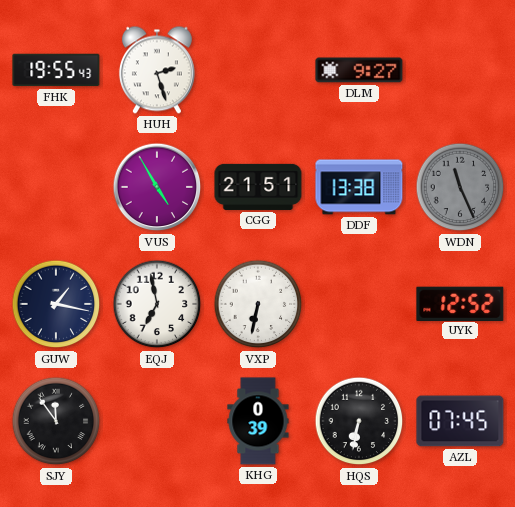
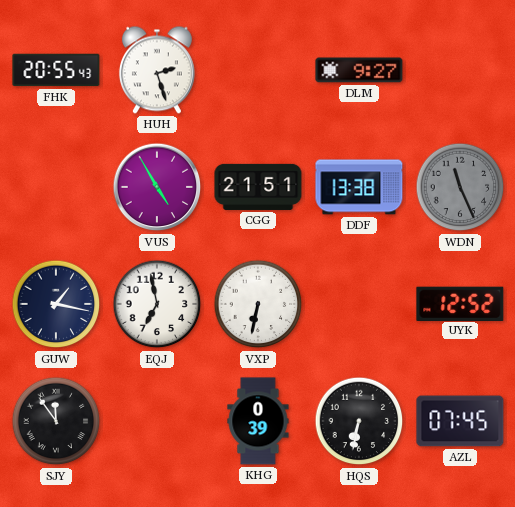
FHK: 19:55 -> 20:55 (56, 70)
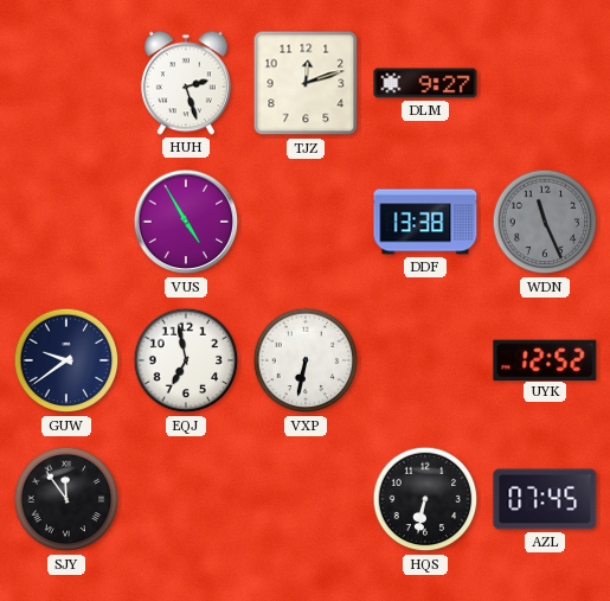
FHK: 20:55 -> none (56, 70)
TJZ: none -> 12:12 (306, 83)
CGG: 21:51 -> none (258, 187)
GUW: 1:17 -> 9:39 (66, 360)
KHG: 0:39 -> none (258, 421)
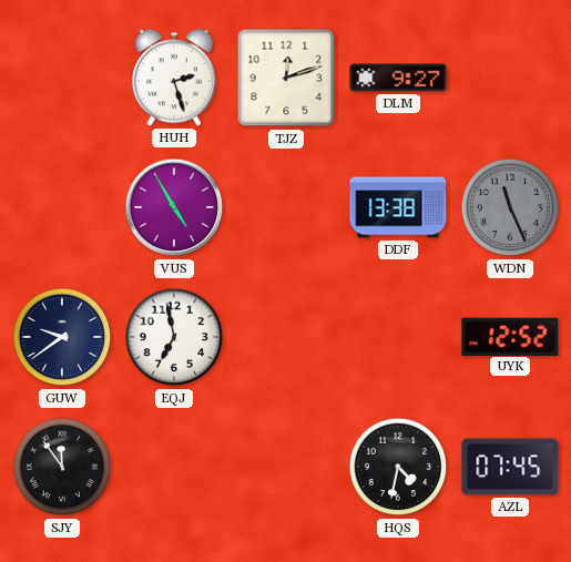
VXP: 6:32 -> none (306, 360)
HQS: 6:32 -> 4:32 (398, 467)
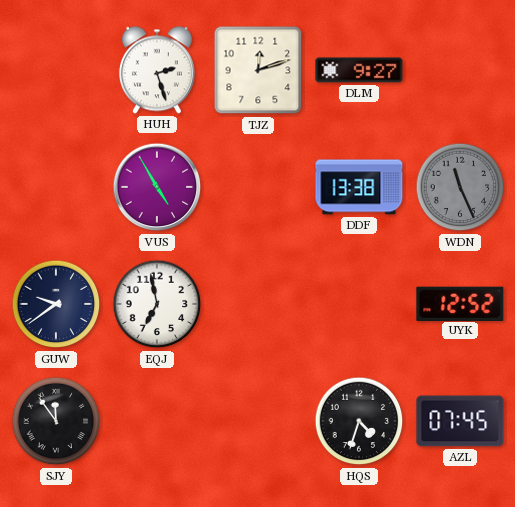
HQS: 4:32 -> 4:33 (359, 421)
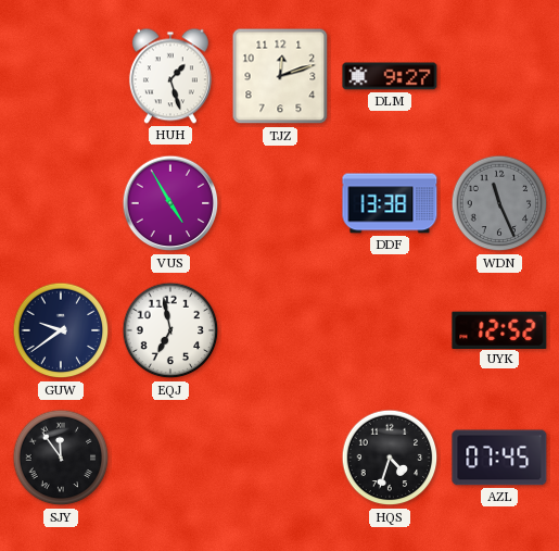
HUH: 2:27 -> 1:27 (170, 76)
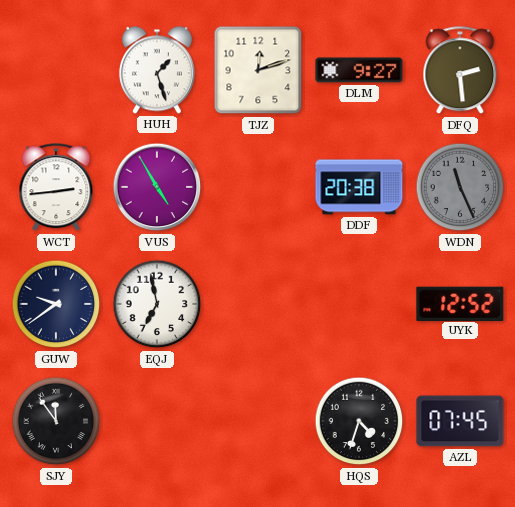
DFQ: none -> 2:29 (460, 71)
WCT: none -> 2:44 (56, 188)
DDF: 13:38 -> 20:38 (359, 187)
